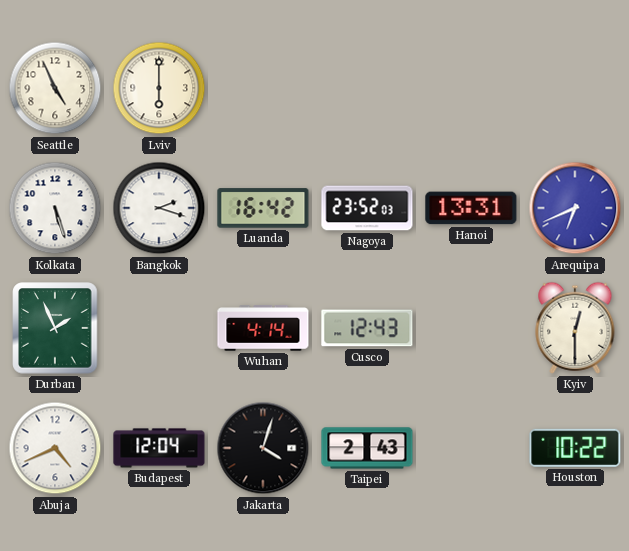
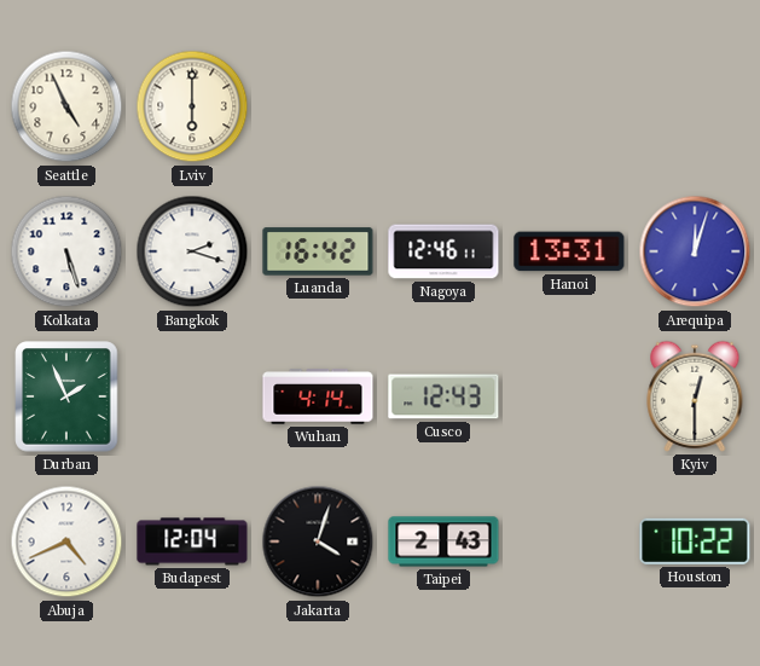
Nagoya: 23:52 -> 12:46 (443, 251)
Arequipa: 6:41 -> 12:03 (695, 251)
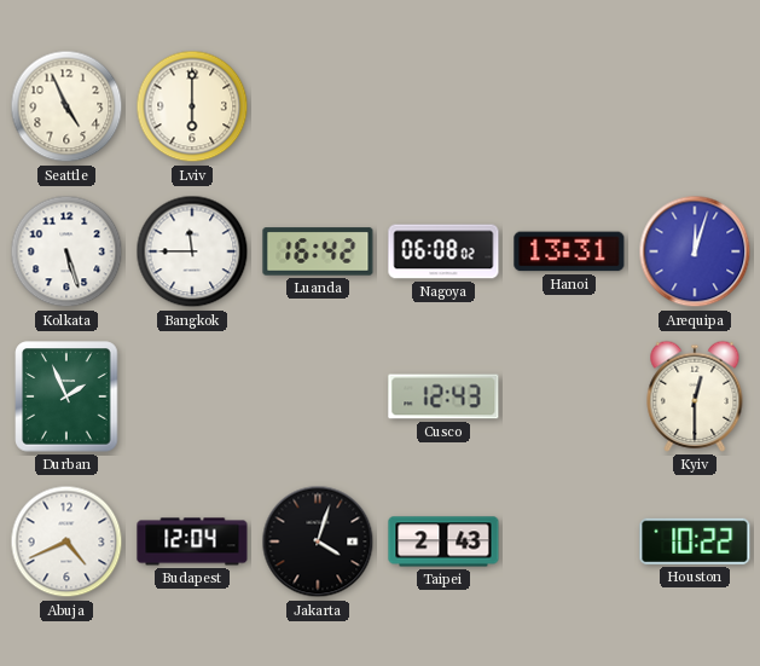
Bangkok: 2:18 -> 11:45 (192, 251)
Nagoya: 12:46 -> 06:08 (443, 251)
Wuhan: 4:14 -> none (318, 396)
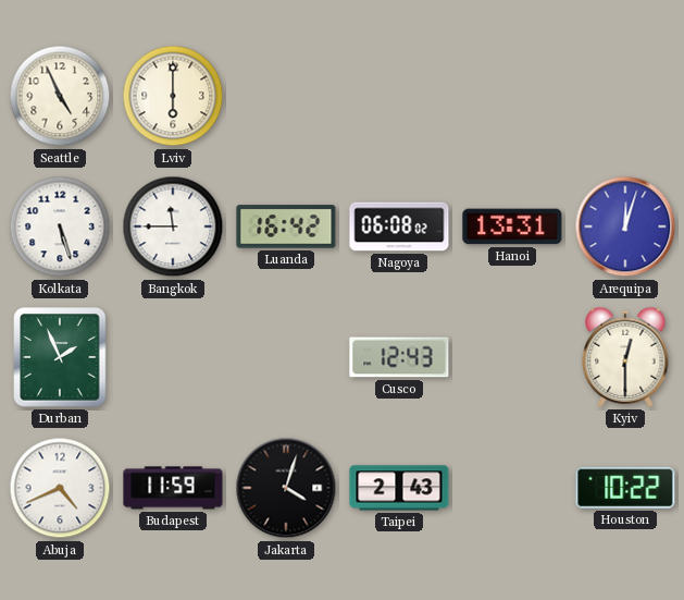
Budapest: 12:04 -> 11:59 (173, 488)
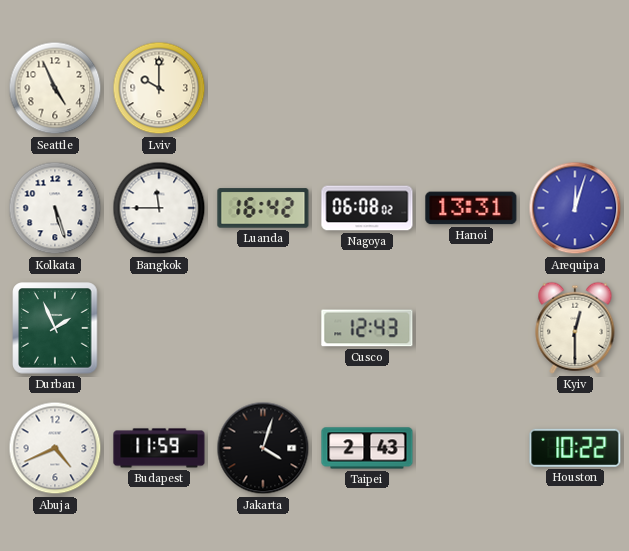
Lviv: 6:00 -> 10:00 (159, 88)
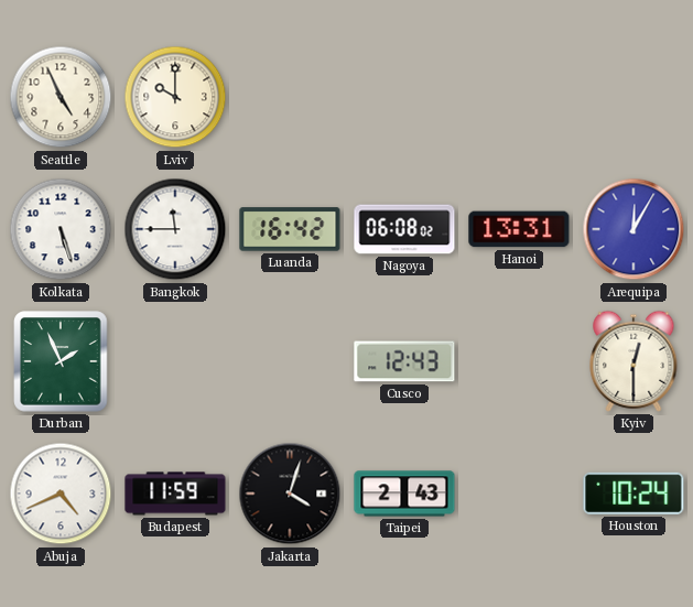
Arequipa: 12:03 -> 12:05 (634, 229)
Houston: 10:22 -> 10:24 (634, 494)
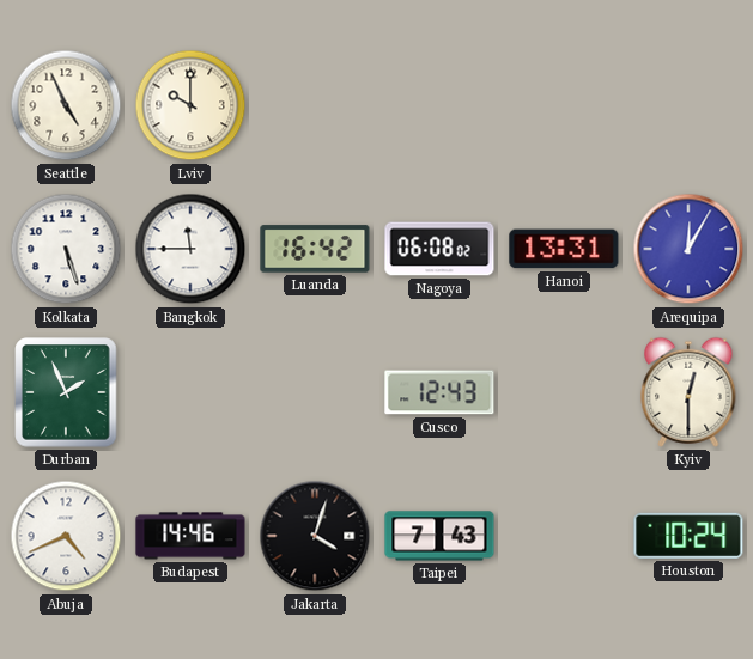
Budapest: 11:59 -> 14:46 (190, 536)
Taipei: 2:43 -> 7:43 (439, 536)
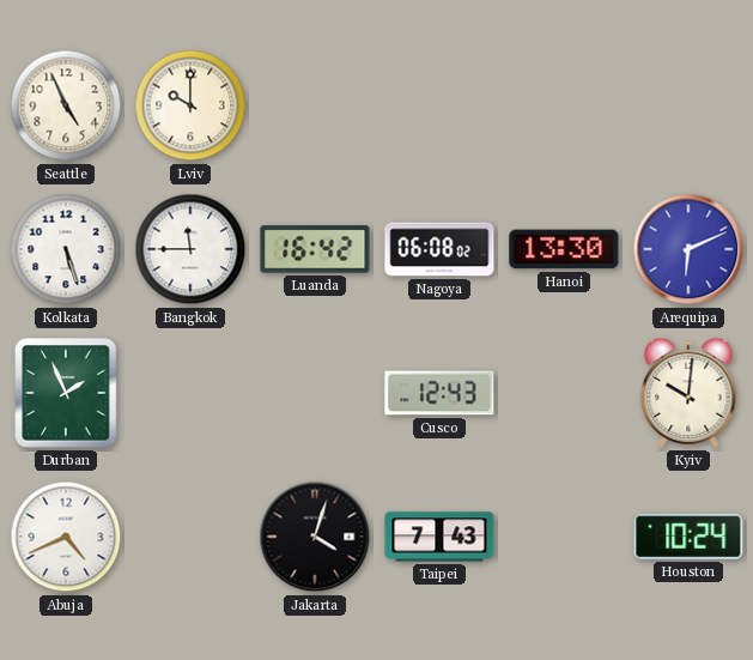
Hanoi: 13:31 -> 13:30 (564, 249)
Arequipa: 12:05 -> 6:11 (688, 249)
Kyiv: 12:30 -> 10:01 (688, 393)
Budapest: 14:46 -> none (190, 536)
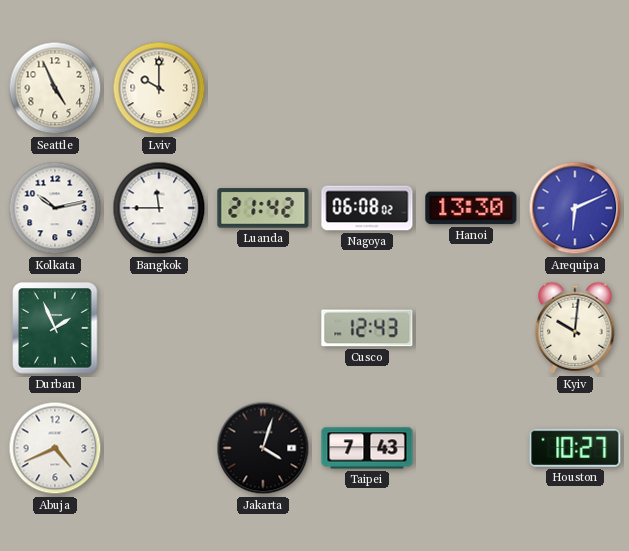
Kolkata: 5:27 -> 10:13 (55, 208)
Luanda: 16:42 -> 21:42 (263, 208)
Houston: 10:24 -> 10:27 (575, 448)
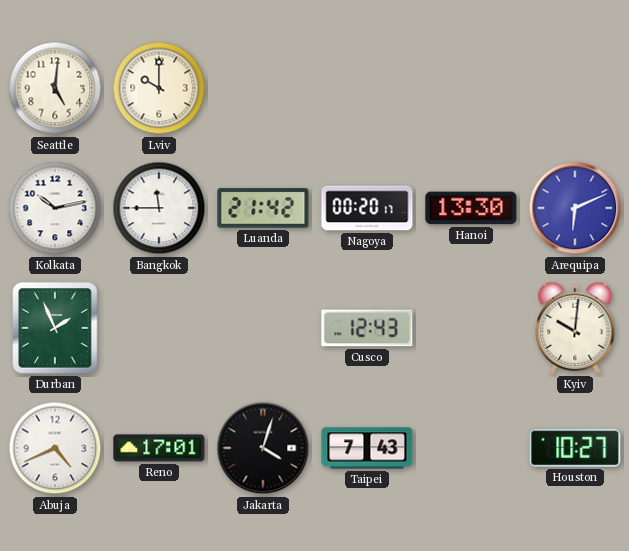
Seattle: 4:56 -> 5:01 (55, 88)
Nagoya: 06:08 -> 00:20 (367, 208)
Reno: none -> 17:01 (159, 448)
